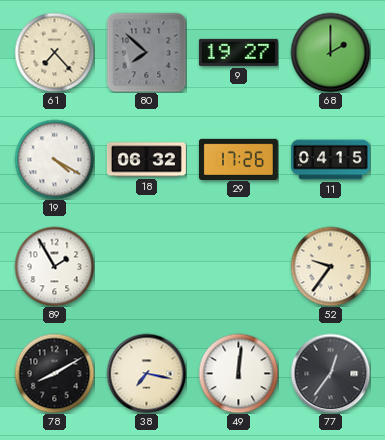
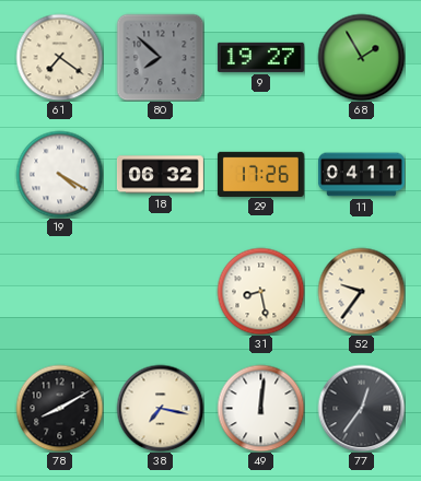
61: 7:23 -> 7:21 (59, 57)
68: 2:00 -> 1:55 (361, 57)
11: 04:15 -> 04:11 (361, 175)
89: 1:55 -> none (54, 266)
31: none -> 8:28 (260, 291)
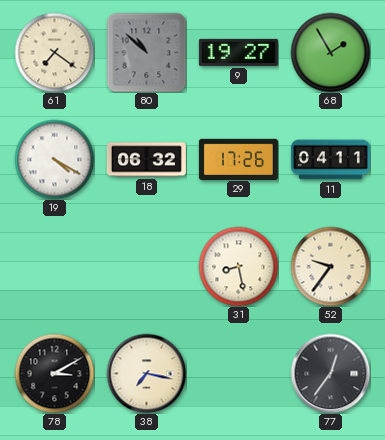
80: 7:52 -> 10:52 (146, 52)
78: 8:10 -> 3:10 (54, 373)
49: 12:01 -> none (260, 408)
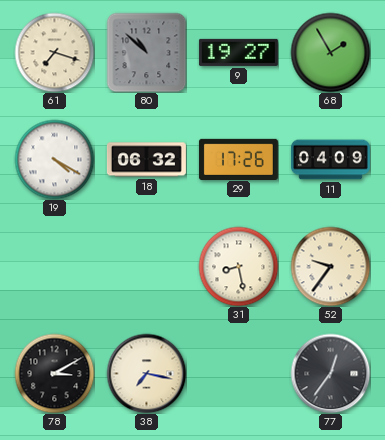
61: 7:21 -> 7:18 (54, 52)
11: 04:11 -> 04:09 (330, 160)
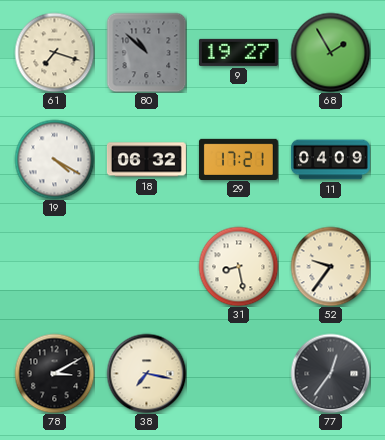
29: 17:26 -> 17:21 (238, 159)
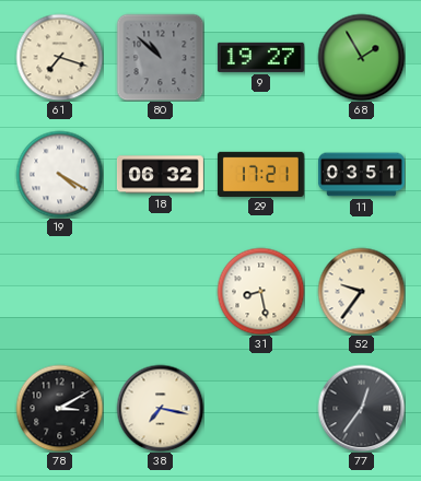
11: 04:09 -> 03:51 (361, 175)
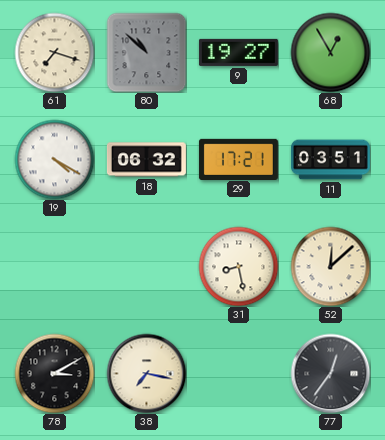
68: 1:55 -> 12:55 (330, 52)
52: 9:36 -> 12:08 (330, 266)
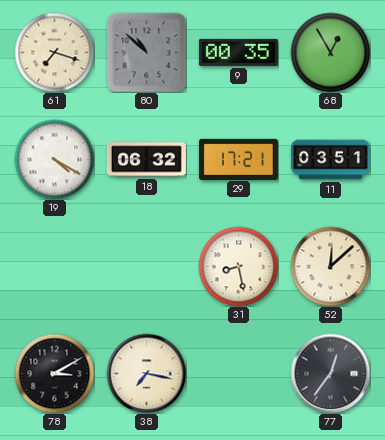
9: 19:27 -> 00:35 (238, 52)
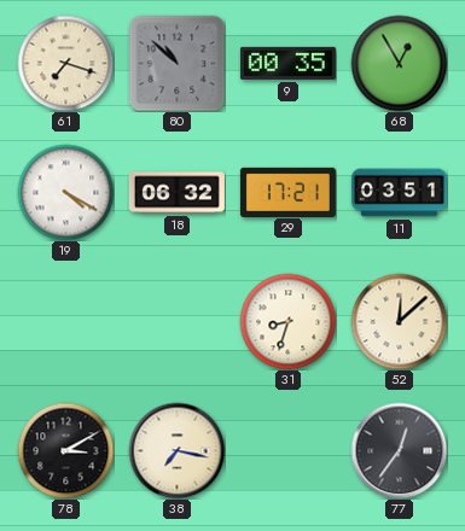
31: 8:28 -> 8:33 (287, 321)
